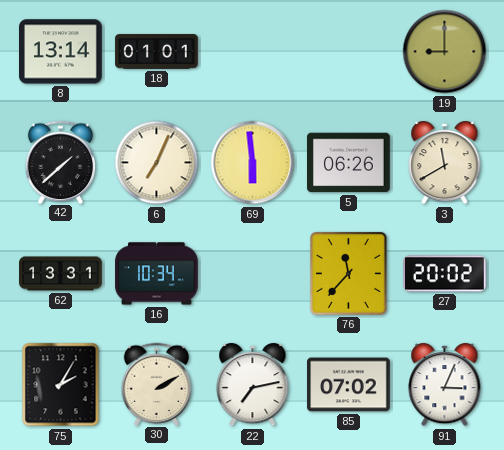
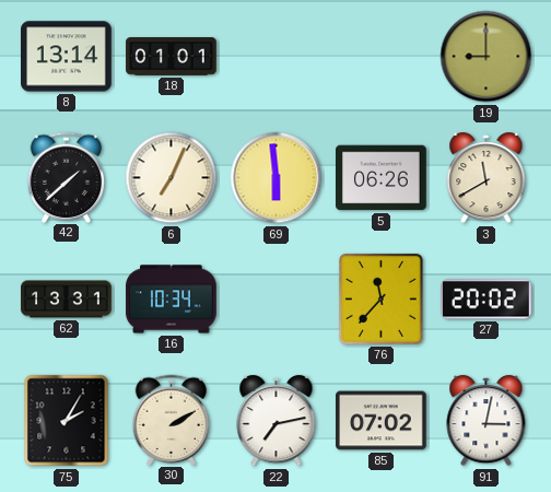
91: 3:04 -> 3:02 (486, 421)
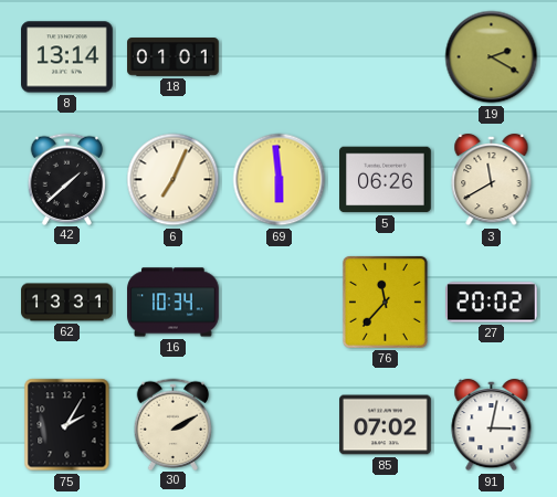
19: 9:00 -> 2:20 (492, 57)
22: 7:13 -> none (277, 421)
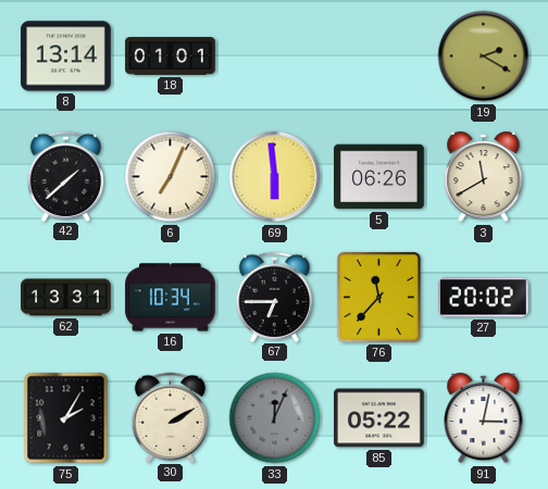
67: none -> 6:45 (275, 297)
33: none -> 12:04 (275, 418)
85: 07:02 -> 05:22 (379, 418)
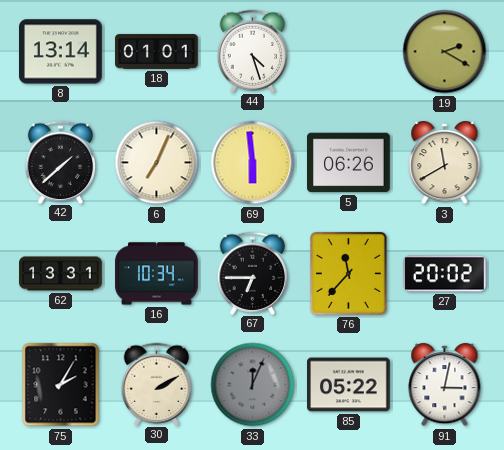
44: none -> 4:27 (253, 51)
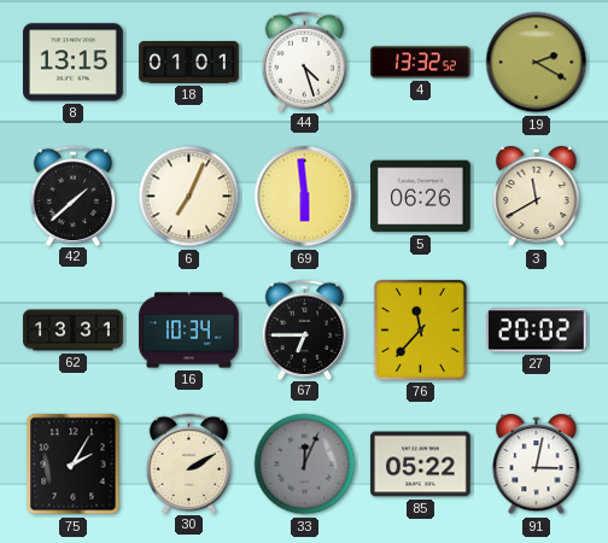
8: 13:14 -> 13:15 (74, 63)
4: none -> 13:32 (421, 63)
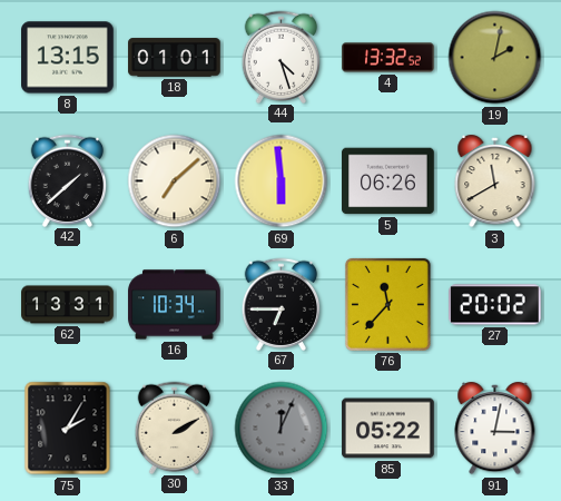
19: 2:20 -> 2:02 (495, 58)
6: 7:04 -> 7:08 (175, 181)
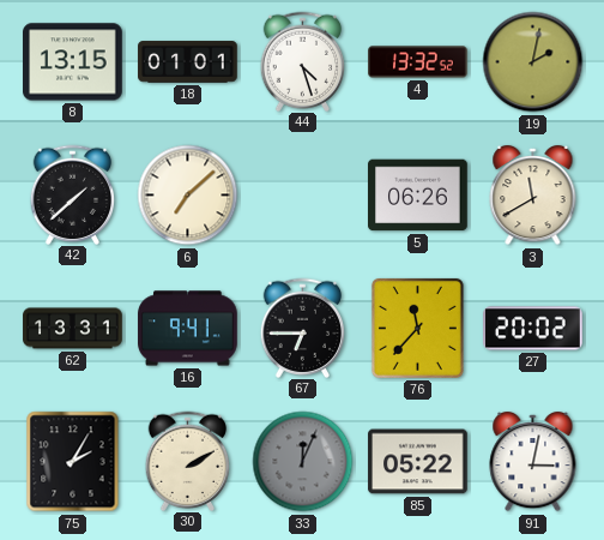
69: 5:59 -> none (282, 181)
16: 10:34 -> 9:41 (188, 329)
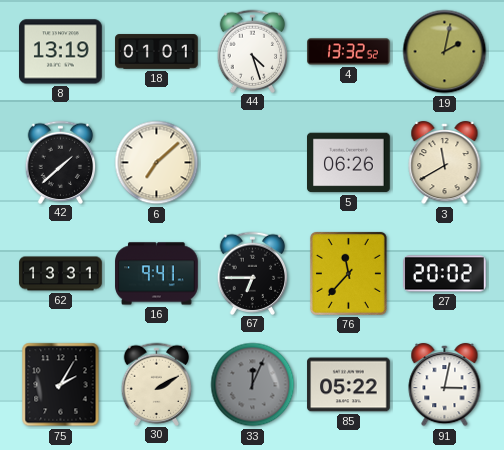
8: 13:15 -> 13:19 (61, 52)
